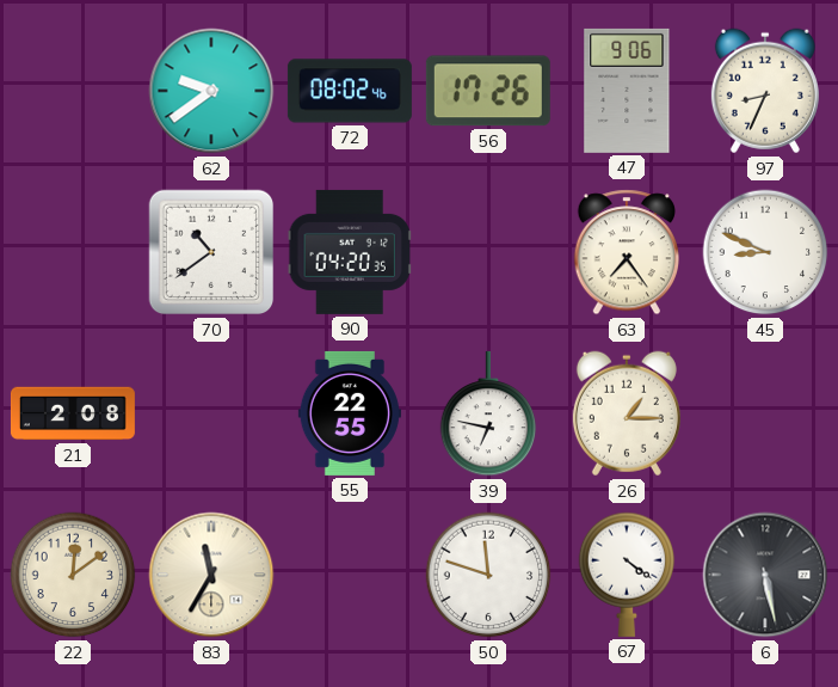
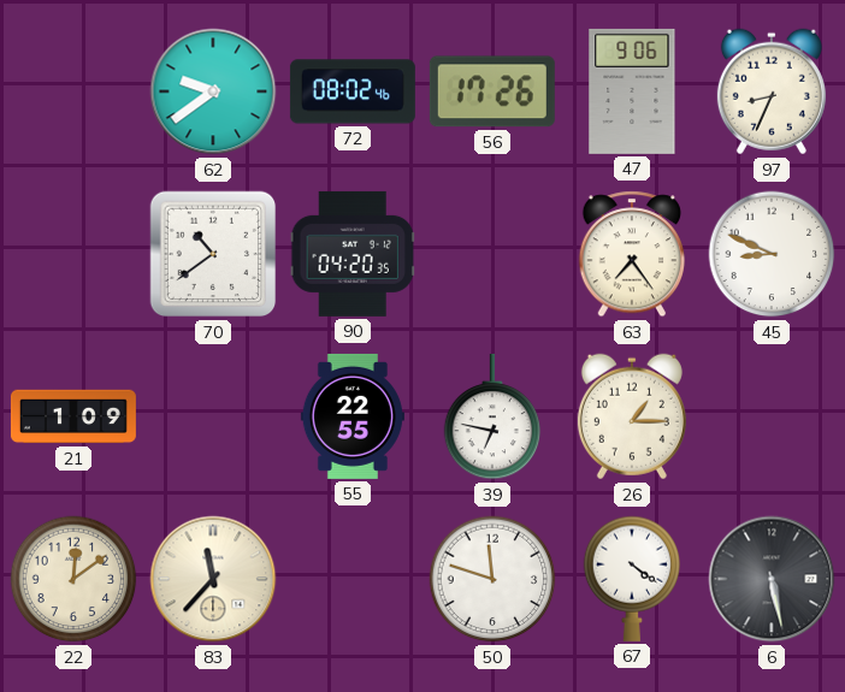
21: 2:08 -> 1:09 (73, 416)
83: 11:35 -> 11:37 (213, 579)
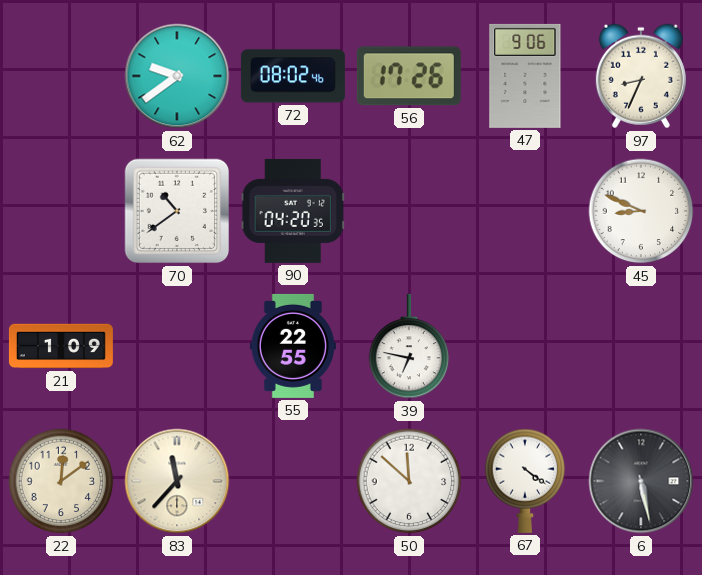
63: 7:24 -> none (631, 254)
26: 1:15 -> none (632, 416)
50: 11:48 -> 11:52 (409, 481)
